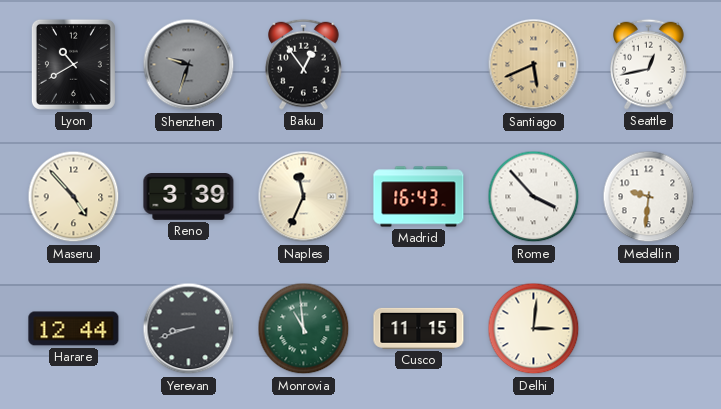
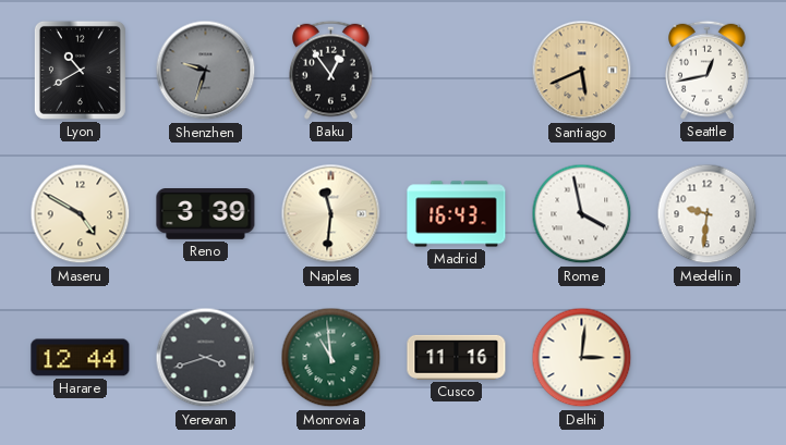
Maseru: 4:53 -> 4:50 (81, 214)
Naples: 11:34 -> 11:31 (331, 214)
Rome: 3:53 -> 3:58 (582, 214)
Yerevan: 8:42 -> 3:42 (206, 358)
Cusco: 11:15 -> 11:16 (457, 357)
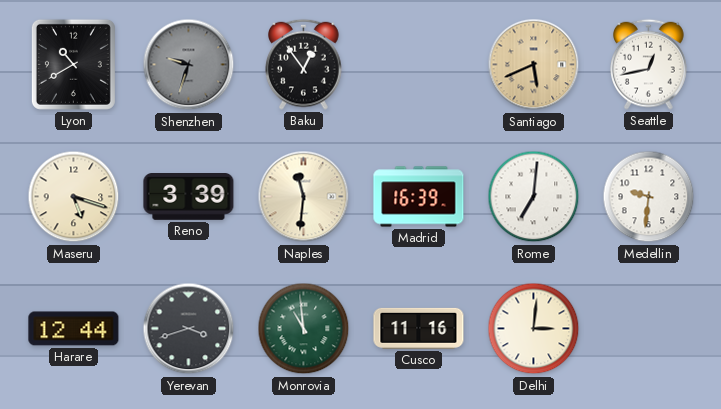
Maseru: 4:50 -> 5:18 (74, 197)
Madrid: 16:43 -> 16:39 (419, 197)
Rome: 3:58 -> 7:01 (534, 197)
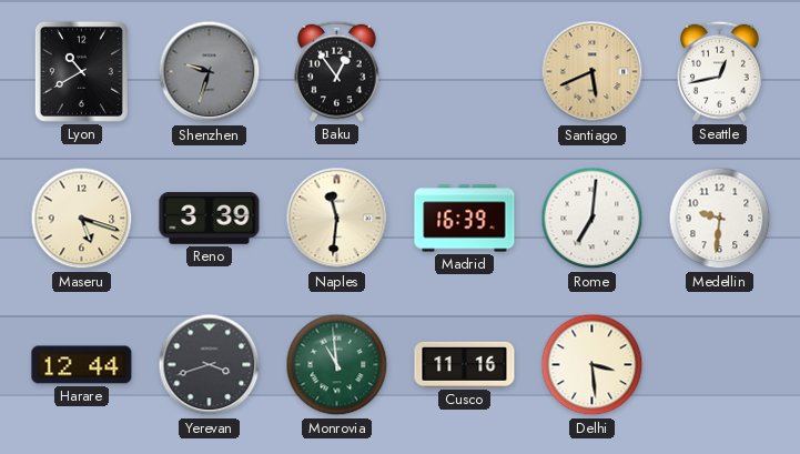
Delhi: 3:01 -> 3:29 (593, 365)
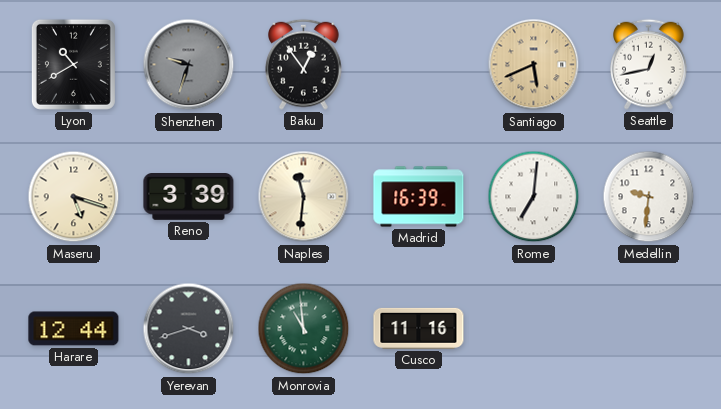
Delhi: 3:29 -> none (593, 365)
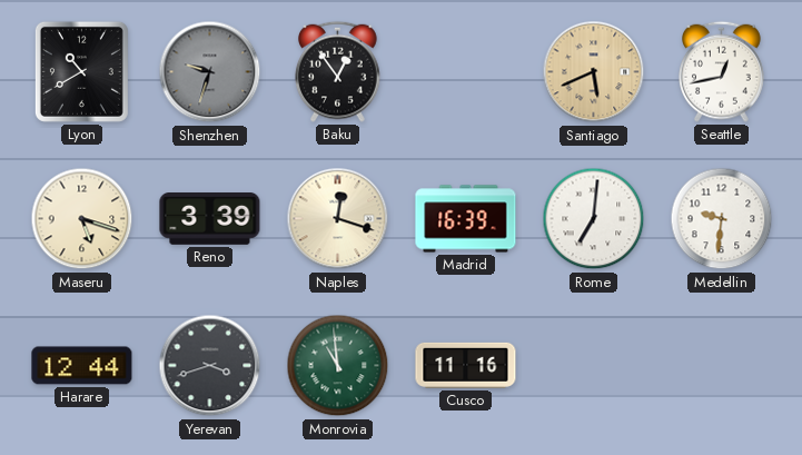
Naples: 11:31 -> 12:18 (338, 219)
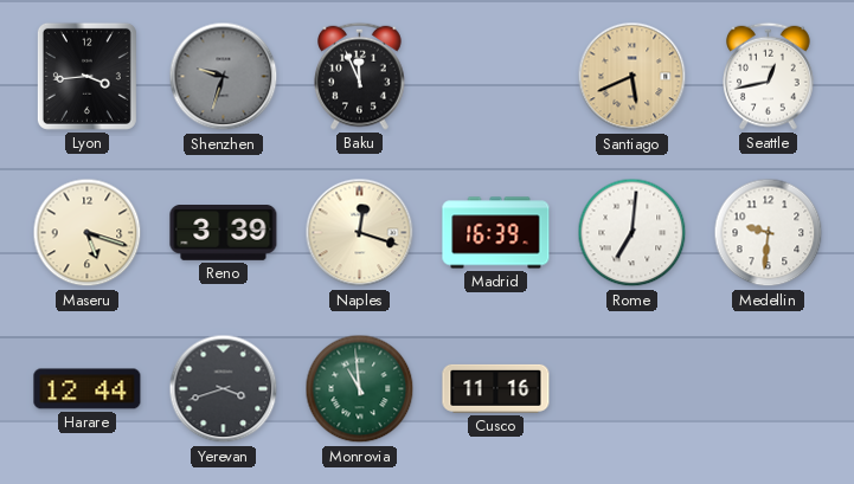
Lyon: 10:40 -> 3:44 (86, 76)
Baku: 12:54 -> 11:56 (360, 76)
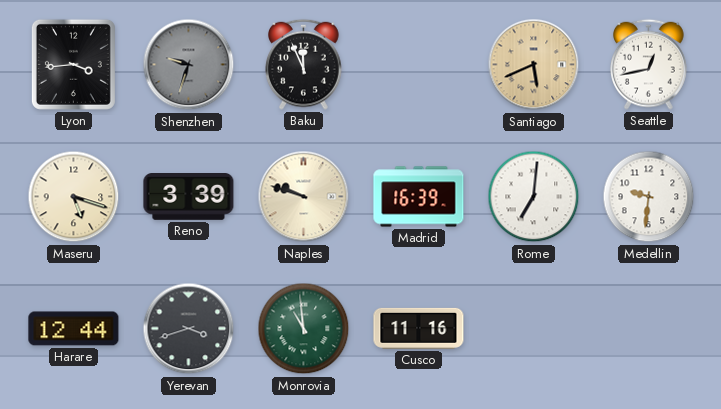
Naples: 12:18 -> 9:48 (304, 197)
